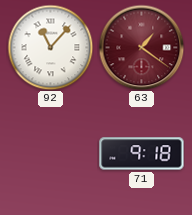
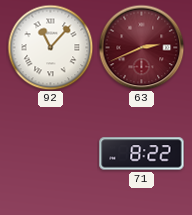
63: 1:21 -> 2:41 (141, 47)
71: 9:18 -> 8:22 (142, 154)
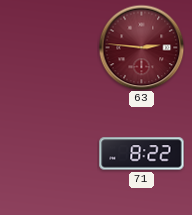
92: 11:07 -> none (50, 47)
63: 2:41 -> 2:46 (141, 47)
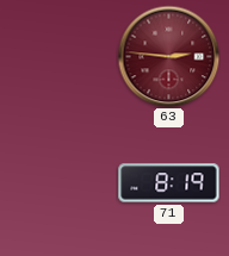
71: 8:22 -> 8:19 (169, 183)
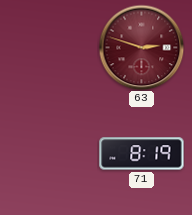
63: 2:46 -> 2:48 (141, 47)
